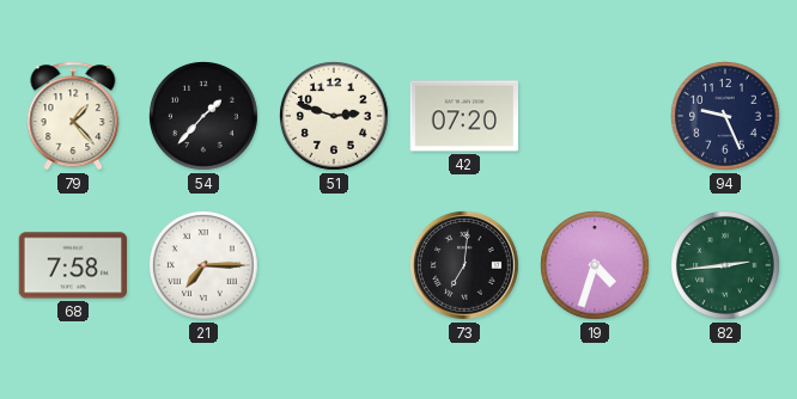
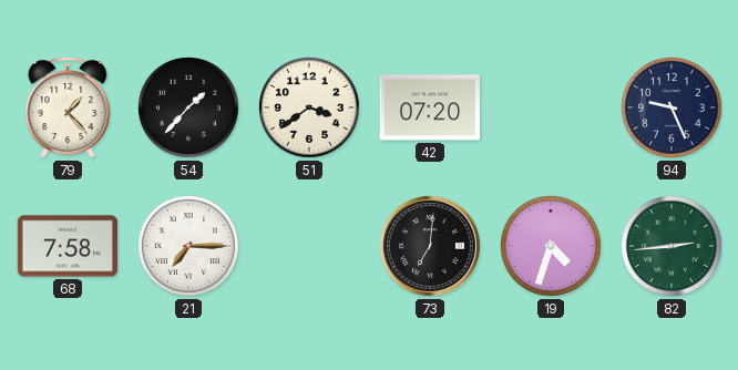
51: 2:48 -> 3:39 (310, 109)
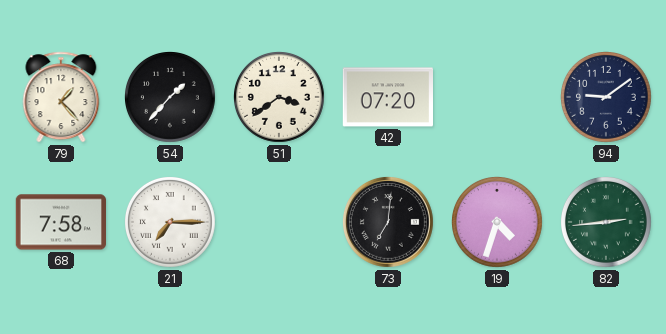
94: 9:26 -> 9:09 (607, 98)
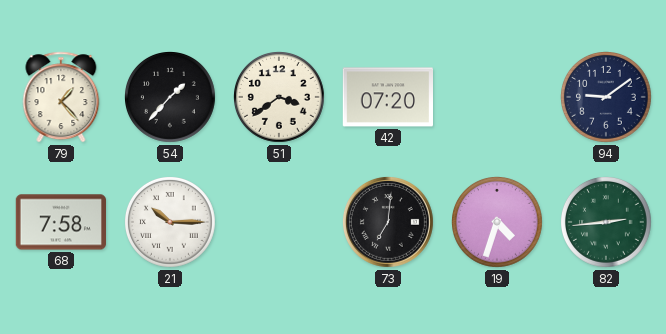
21: 7:15 -> 10:15 (171, 223)
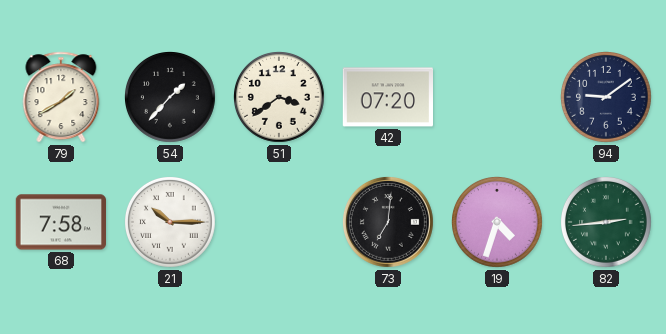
79: 1:23 -> 1:40 (61, 97)
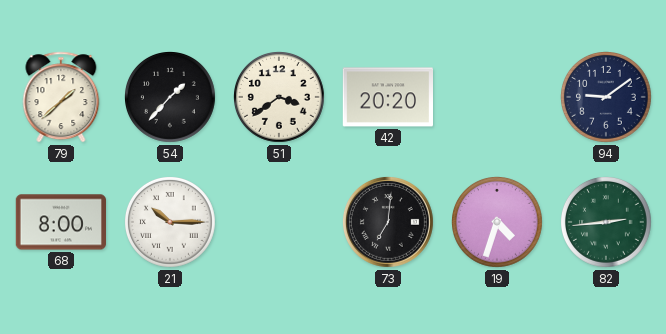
79: 1:40 -> 1:38 (61, 97)
42: 07:20 -> 20:20 (387, 97)
68: 7:58 -> 8:00 (60, 222)
